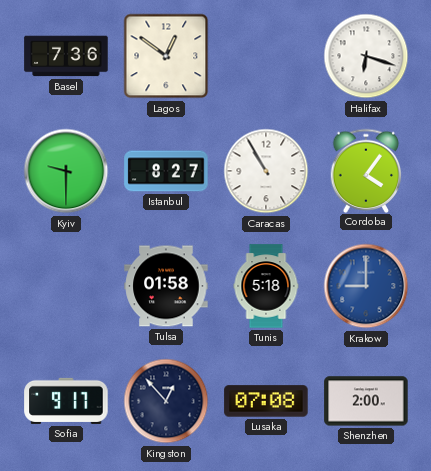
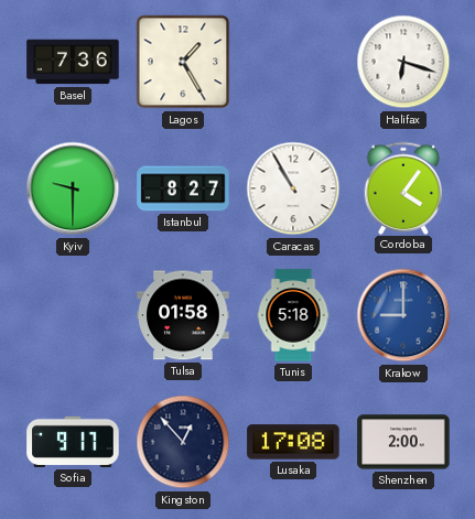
Lagos: 12:51 -> 1:25 (183, 62)
Lusaka: 07:08 -> 17:08 (293, 442)
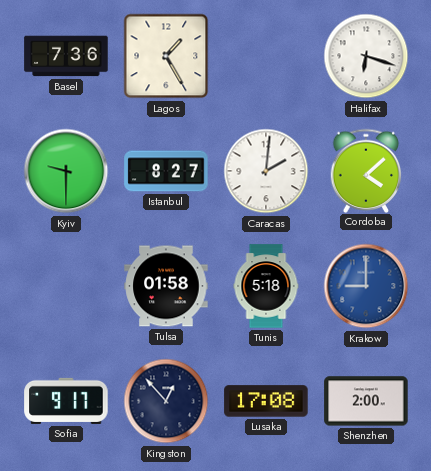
Caracas: 10:55 -> 2:01 (266, 171)
Cordoba: 4:06 -> 4:08 (366, 170)
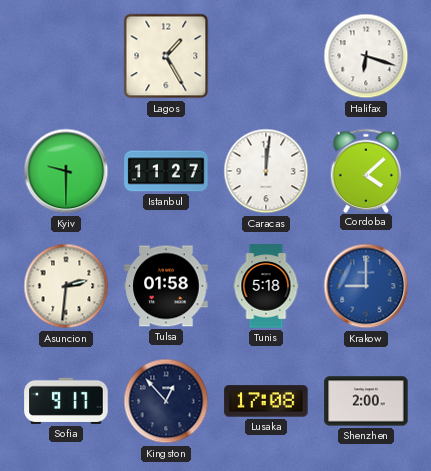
Basel: 7:36 -> none (66, 56)
Istanbul: 8:27 -> 11:27 (166, 171)
Caracas: 2:01 -> 12:01 (266, 171)
Asuncion: none -> 2:31 (66, 286)
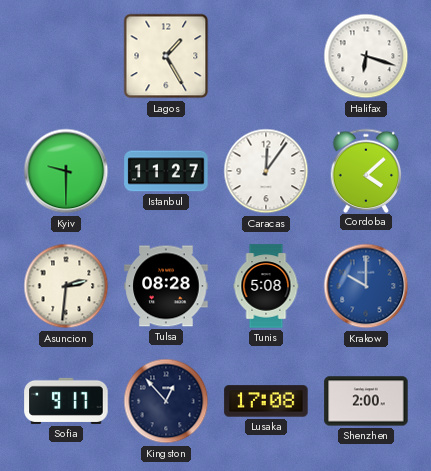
Caracas: 12:01 -> 12:06 (266, 171)
Tulsa: 01:58 -> 08:28 (166, 286)
Tunis: 5:18 -> 5:08 (266, 286)
Krakow: 9:00 -> 10:00 (366, 286)
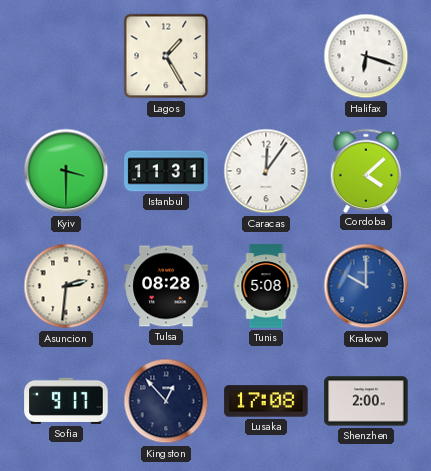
Kyiv: 9:30 -> 3:30 (66, 171)
Istanbul: 11:27 -> 11:31 (166, 171)
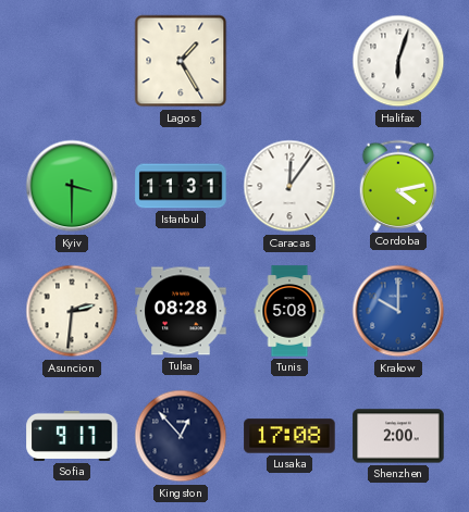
Halifax: 6:18 -> 6:03 (398, 61)
Cordoba: 4:08 -> 4:13 (398, 185)
